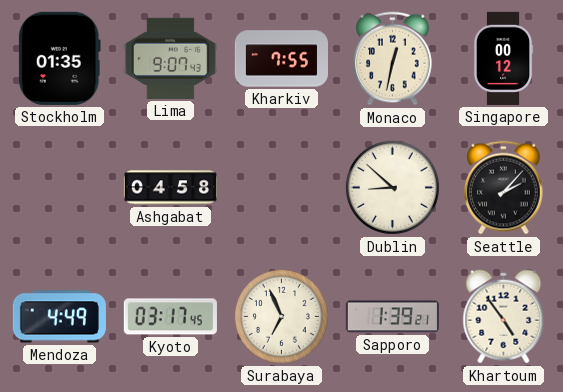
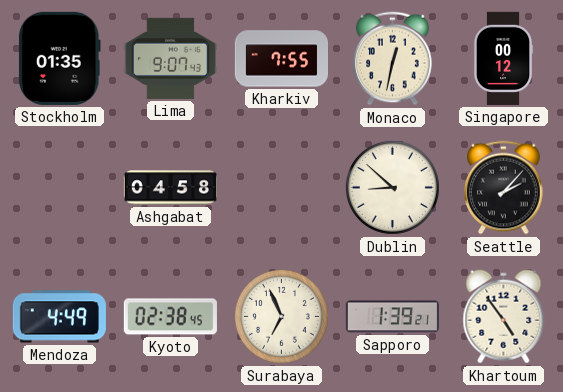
Kyoto: 03:17 -> 02:38 (170, 317)
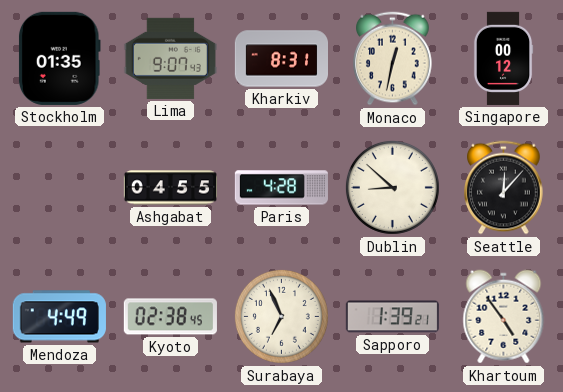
Kharkiv: 7:55 -> 8:31 (281, 59)
Ashgabat: 04:58 -> 04:55 (170, 188)
Paris: none -> 4:28 (281, 188)
Seattle: 2:07 -> 12:07 (504, 188)
